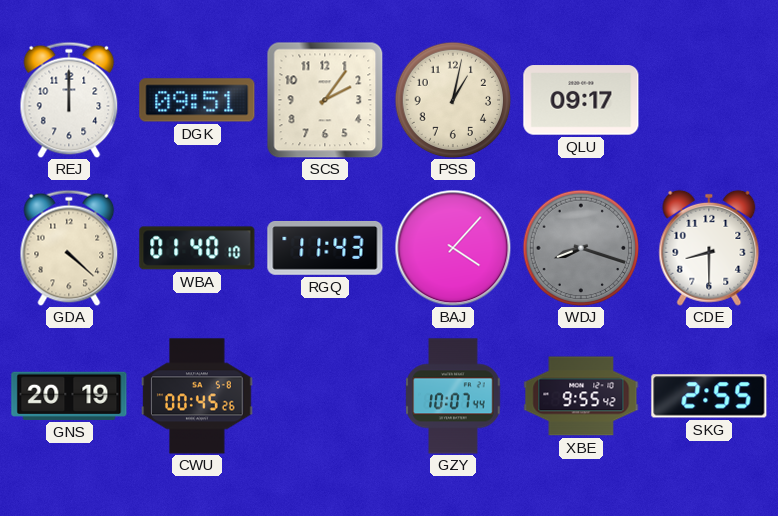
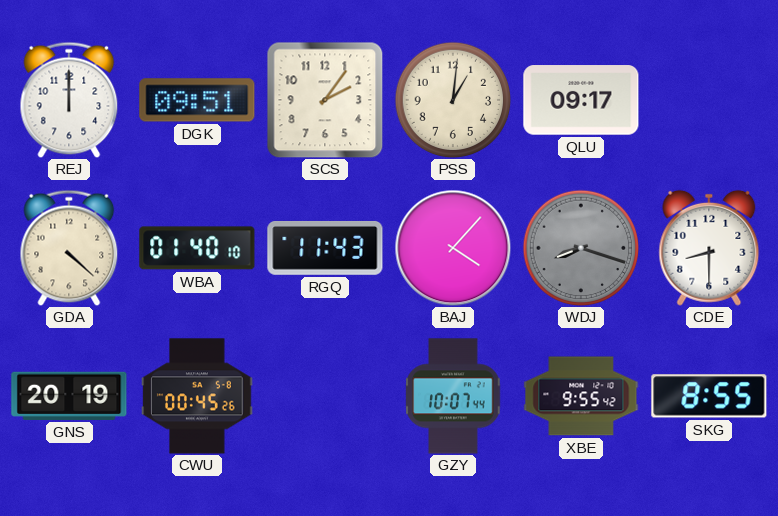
PSS: 1:02 -> 1:01 (453, 100)
SKG: 2:55 -> 8:55 (709, 396)
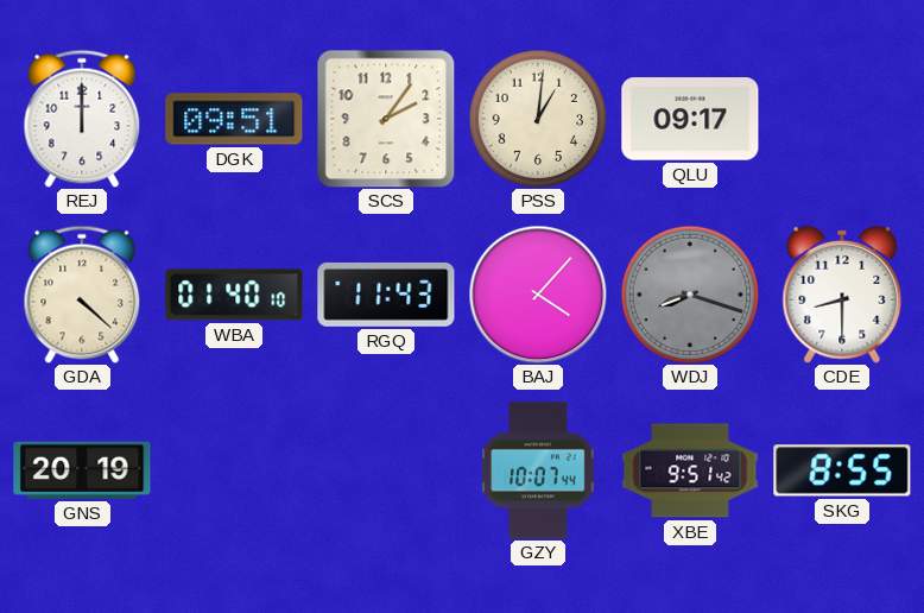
CWU: 00:45 -> none (197, 396)
XBE: 9:55 -> 9:51 (690, 470)
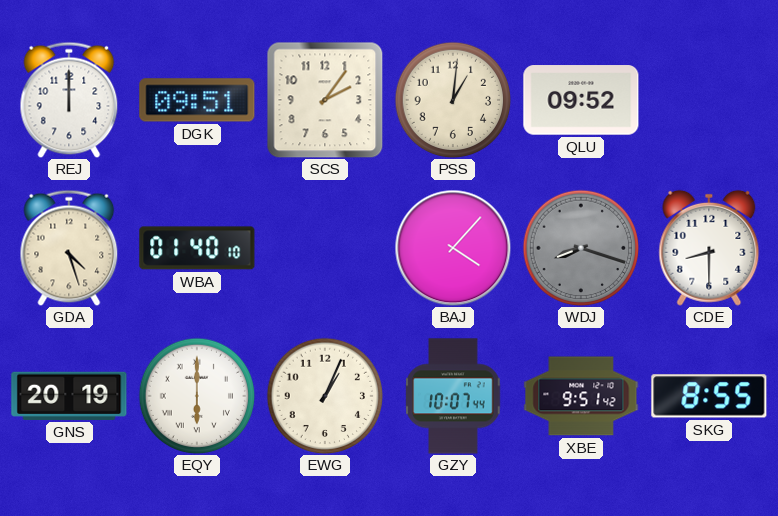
QLU: 09:17 -> 09:52 (581, 100)
GDA: 4:22 -> 4:27 (69, 248)
RGQ: 11:43 -> none (386, 295)
EQY: none -> 6:00 (197, 396)
EWG: none -> 1:04 (325, 396)
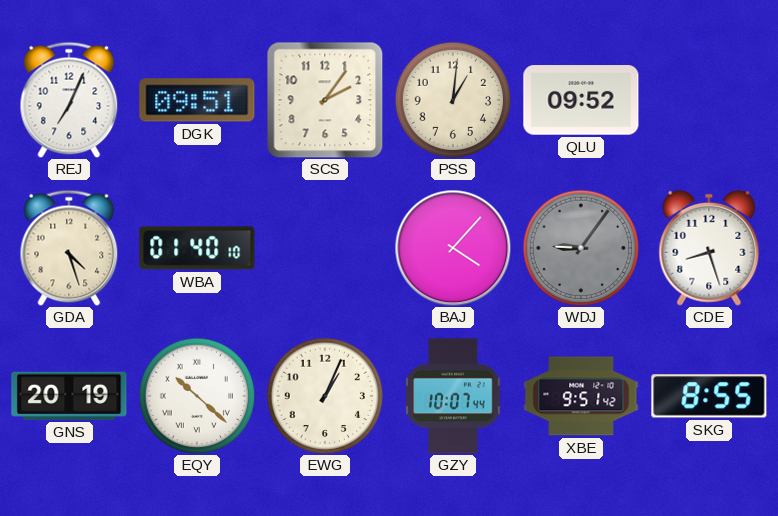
REJ: 12:00 -> 7:04 (69, 100)
WDJ: 8:18 -> 9:06 (581, 248)
CDE: 8:30 -> 8:27 (709, 248)
EQY: 6:00 -> 10:22 (197, 396)
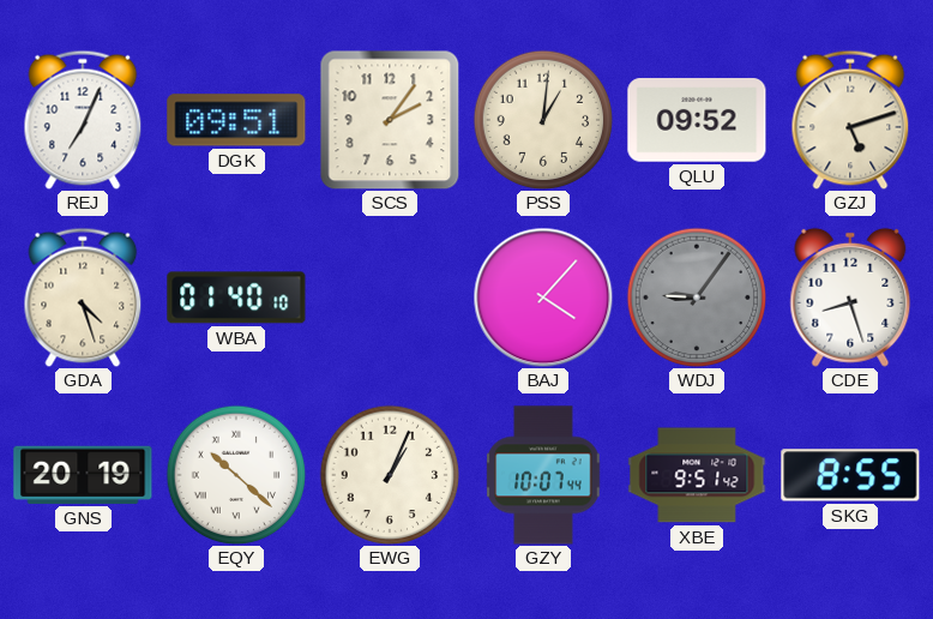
GZJ: none -> 5:12 (850, 120)
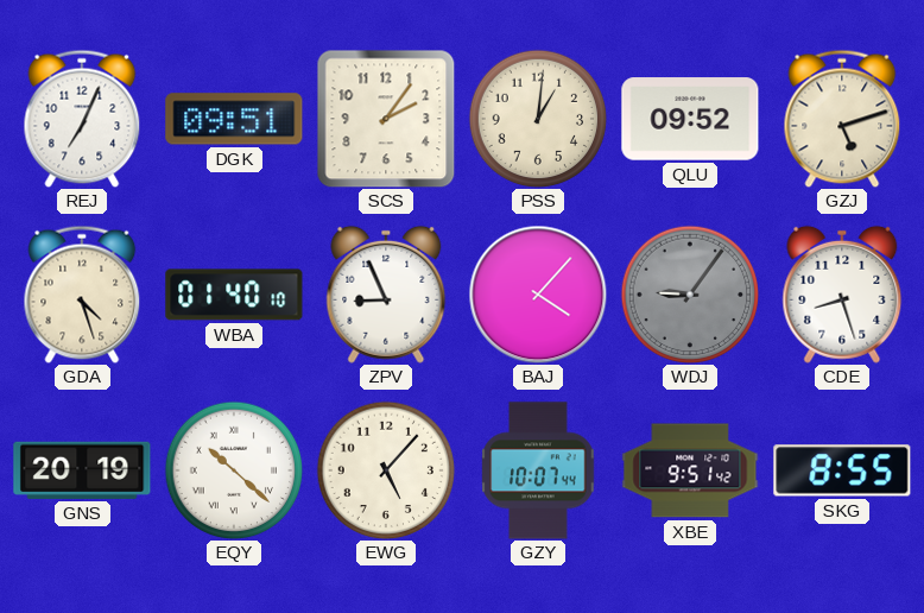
ZPV: none -> 8:56 (386, 295)
EWG: 1:04 -> 5:07 (386, 470)
